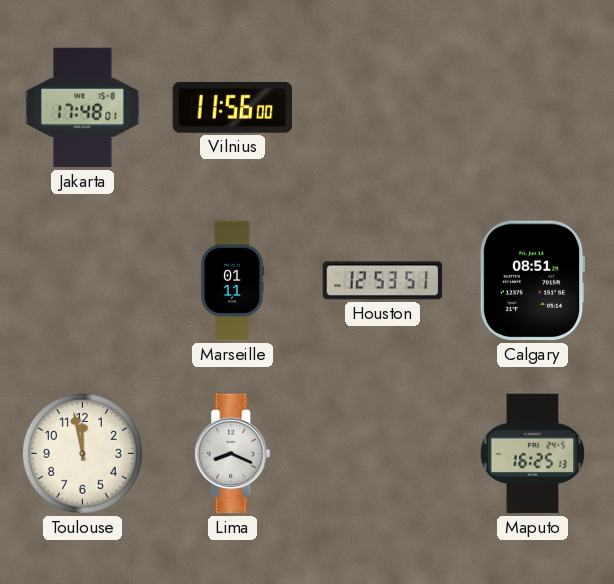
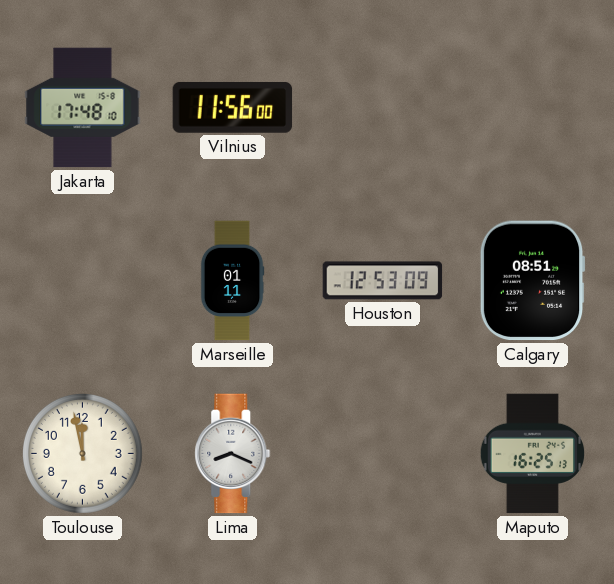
Jakarta: 17:48:01 -> 17:48:10 (83, 108)
Houston: 12:53:51 -> 12:53:09 (383, 281)
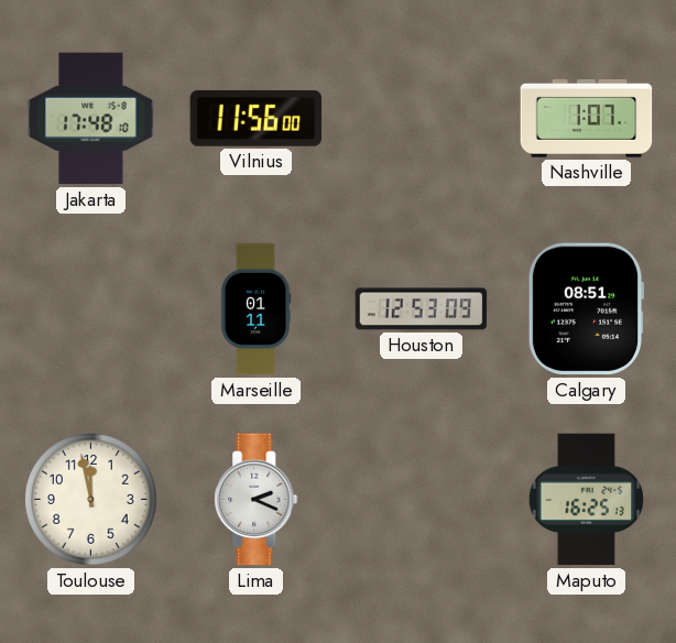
Nashville: none -> 1:07 (587, 119)
Lima: 8:19 -> 2:19 (257, 500)
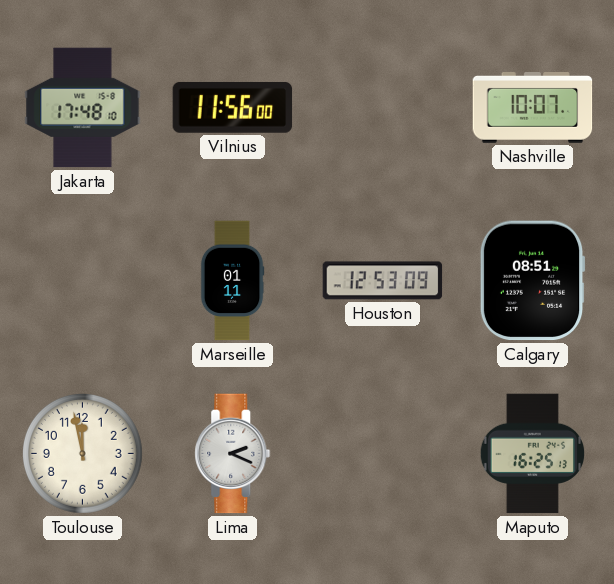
Nashville: 1:07 -> 10:07 (533, 108)
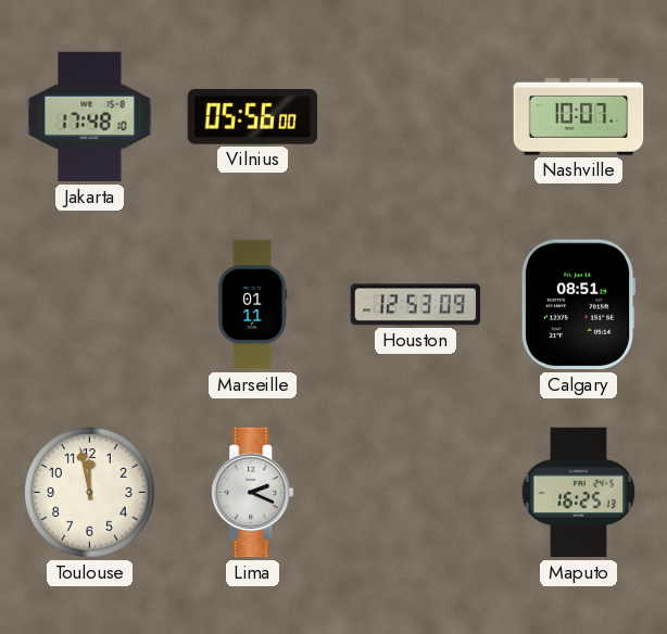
Vilnius: 11:56 -> 05:56 (253, 117)
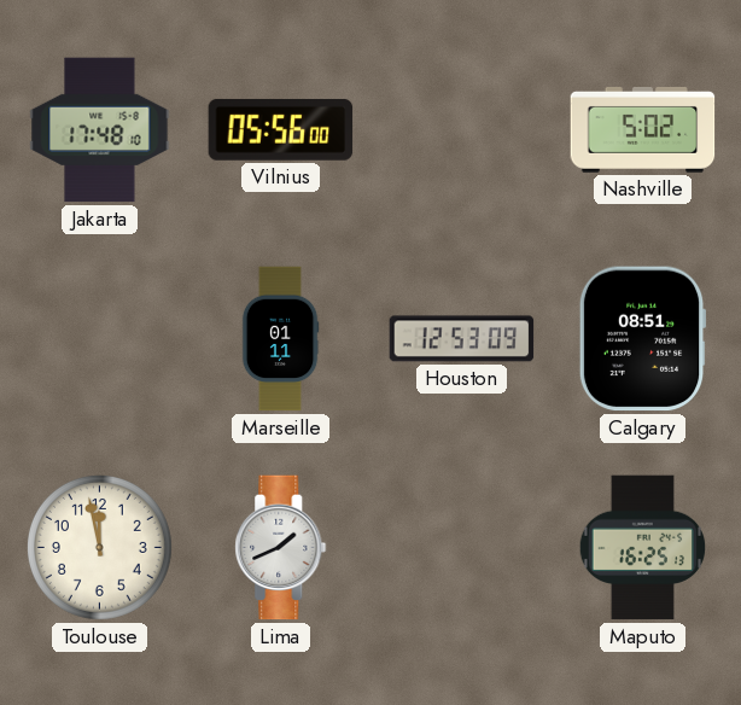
Nashville: 10:07 -> 5:02 (643, 130)
Lima: 2:19 -> 1:41 (281, 548)
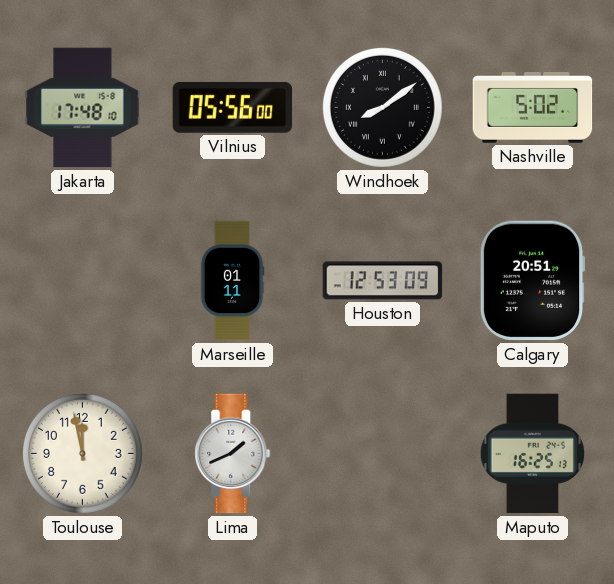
Windhoek: none -> 8:09 (382, 107)
Calgary: 08:51 -> 20:51 (532, 281)
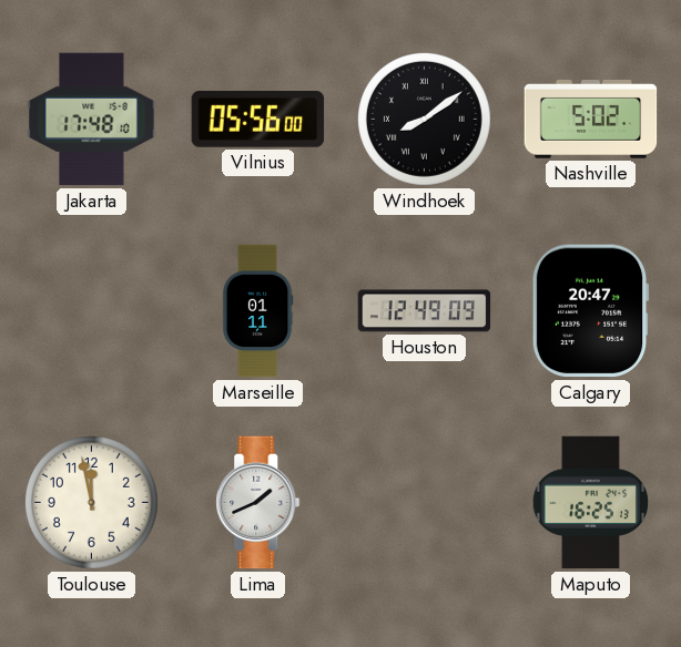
Houston: 12:53 -> 12:49 (425, 311)
Calgary: 20:51 -> 20:47 (590, 311)
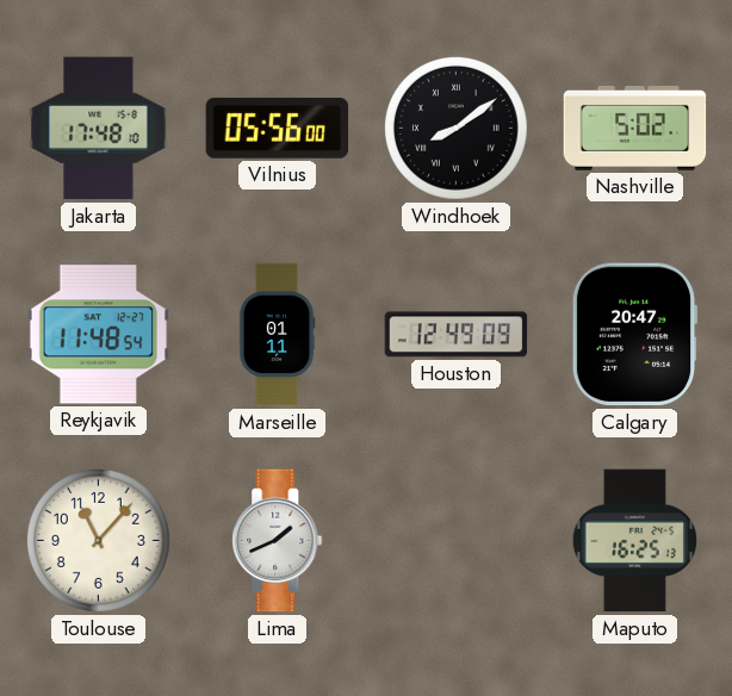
Reykjavik: none -> 11:48 (99, 335)
Toulouse: 11:58 -> 11:07 (98, 540)
